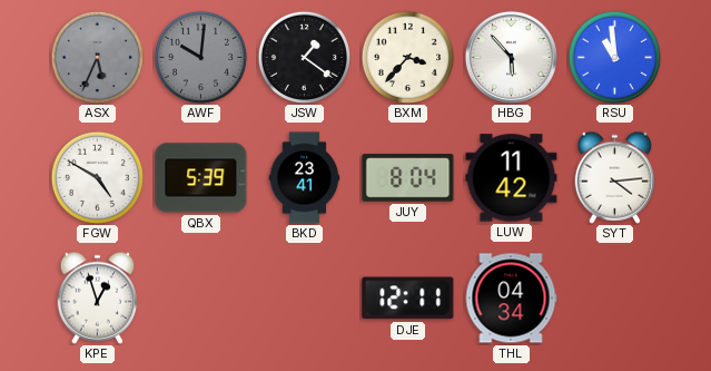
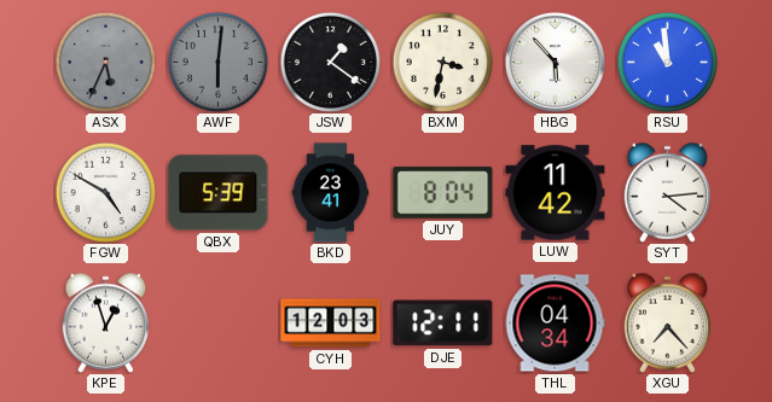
AWF: 10:01 -> 6:01 (217, 62)
BXM: 3:37 -> 3:32 (442, 62)
CYH: none -> 12:03 (331, 324)
XGU: none -> 7:23 (668, 322)
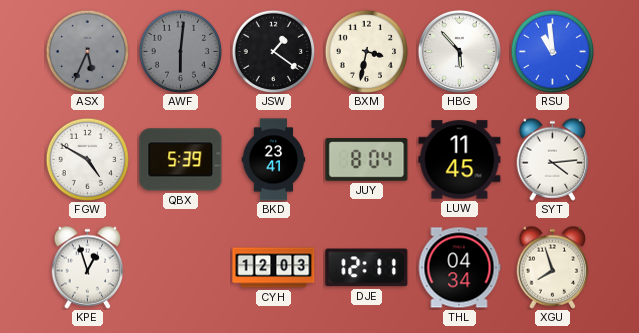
LUW: 11:42 -> 11:45 (460, 160)
XGU: 7:23 -> 7:57 (553, 267)
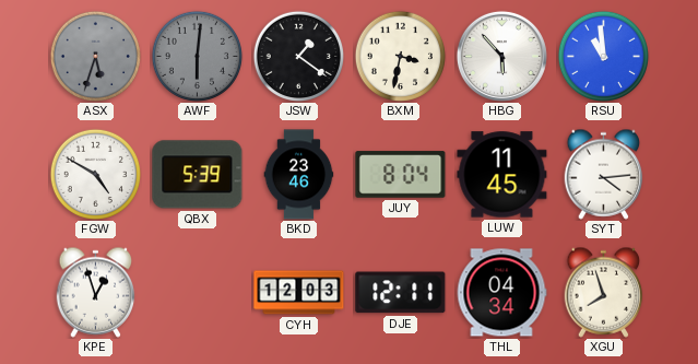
ASX: 5:34 -> 5:33 (95, 56)
BKD: 23:41 -> 23:46 (299, 175)
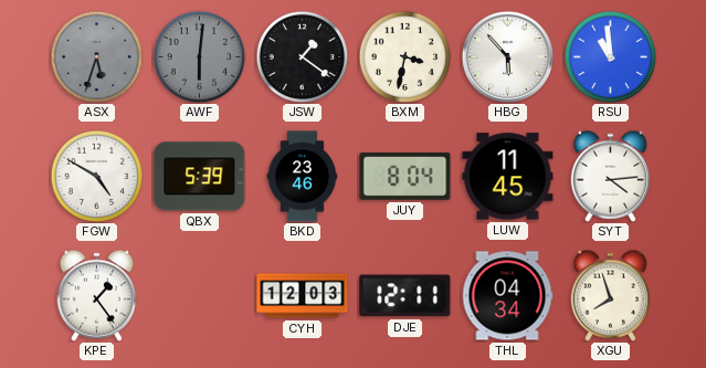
KPE: 12:57 -> 1:24 (97, 295)
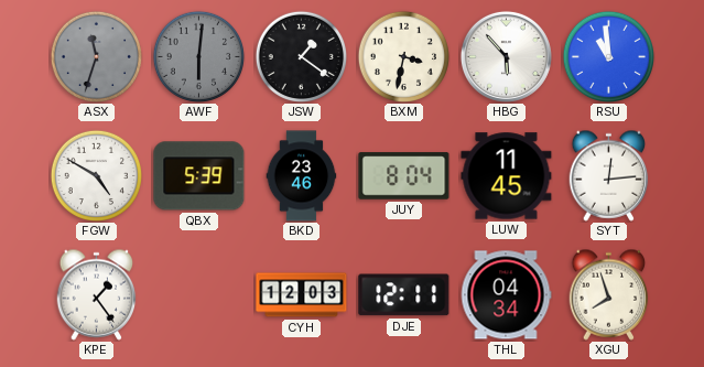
ASX: 5:33 -> 11:33 (96, 56)
SYT: 4:14 -> 12:14 (609, 175)
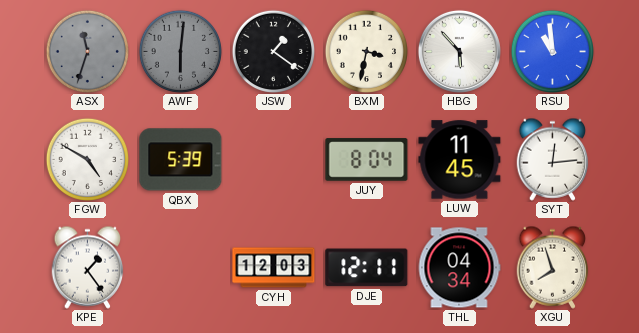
BKD: 23:46 -> none (302, 176)
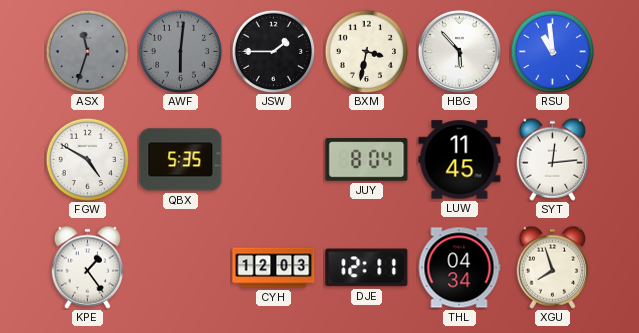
JSW: 1:21 -> 1:45 (273, 51)
QBX: 5:39 -> 5:35 (181, 160)
